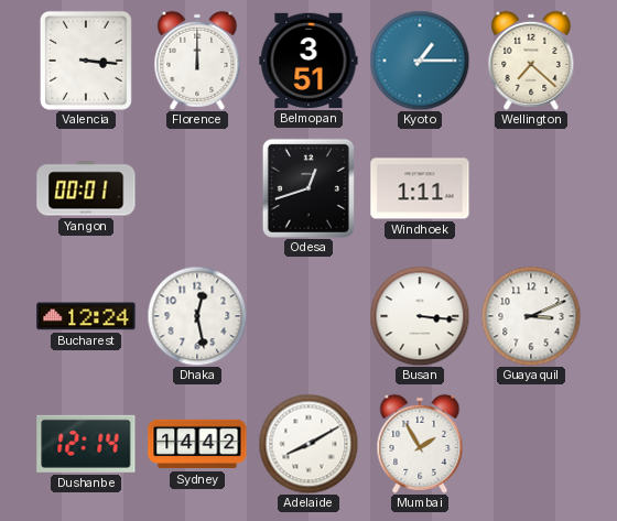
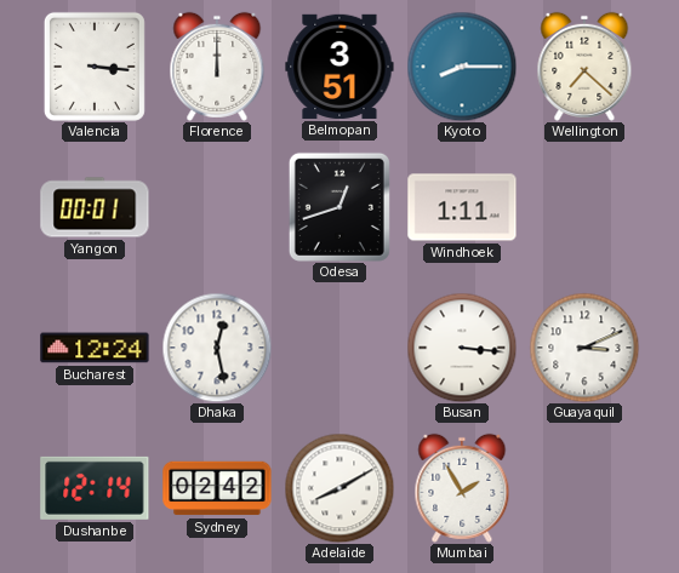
Kyoto: 1:15 -> 8:15 (462, 67)
Sydney: 14:42 -> 02:42 (217, 488)
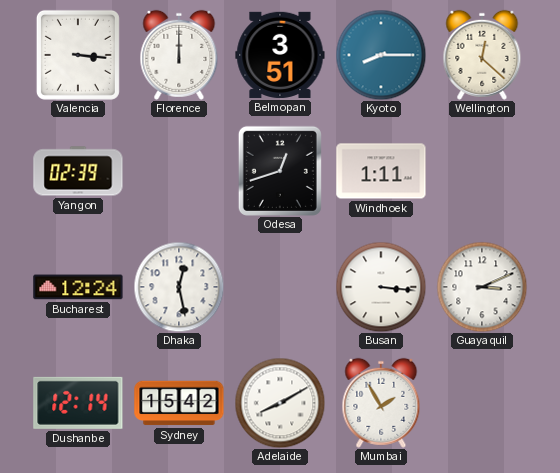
Wellington: 7:22 -> 12:22 (482, 55)
Yangon: 00:01 -> 02:39 (78, 171)
Sydney: 02:42 -> 15:42 (179, 403)
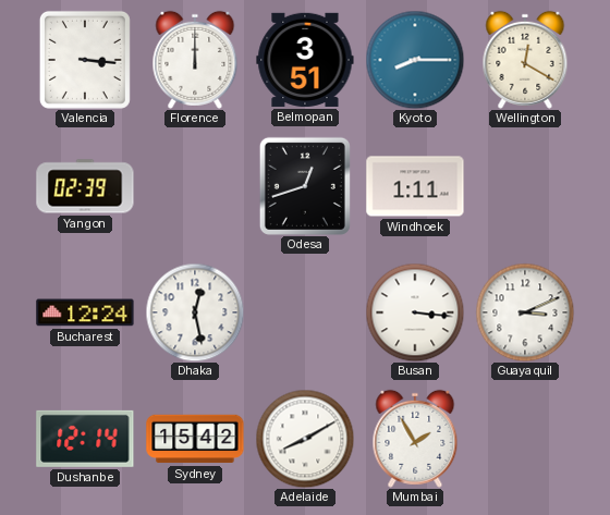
Wellington: 12:22 -> 12:20 (525, 60)
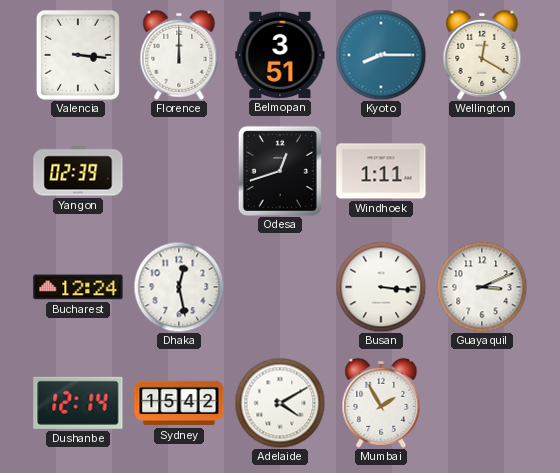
Adelaide: 8:10 -> 4:10 (280, 403)
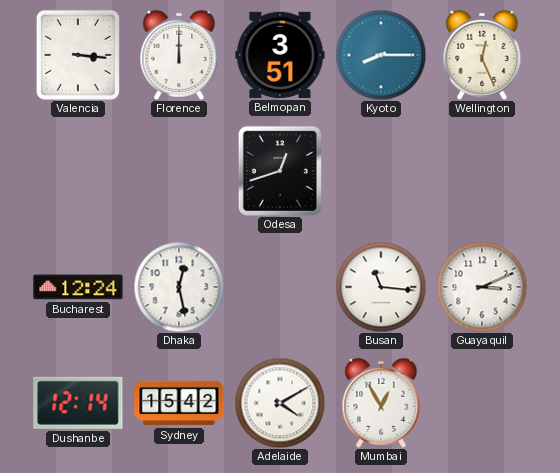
Wellington: 12:20 -> 12:26 (482, 55)
Yangon: 02:39 -> none (78, 171)
Windhoek: 1:11 -> none (381, 171)
Busan: 3:16 -> 11:16 (381, 287)
Mumbai: 1:55 -> 12:55 (381, 403)
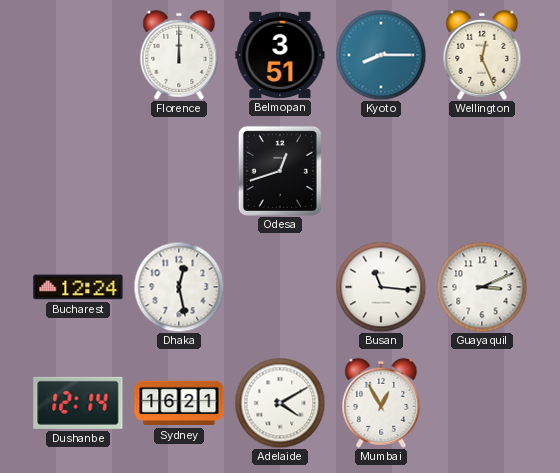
Valencia: 3:16 -> none (78, 55)
Sydney: 15:42 -> 16:21 (179, 403)
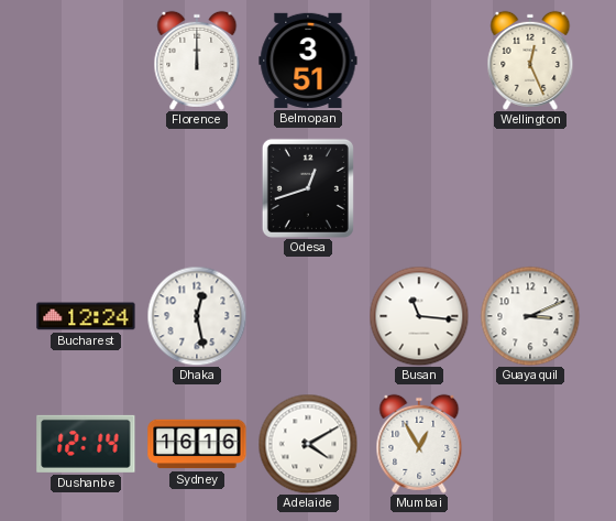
Kyoto: 8:15 -> none (381, 55)
Sydney: 16:21 -> 16:16 (197, 444)
